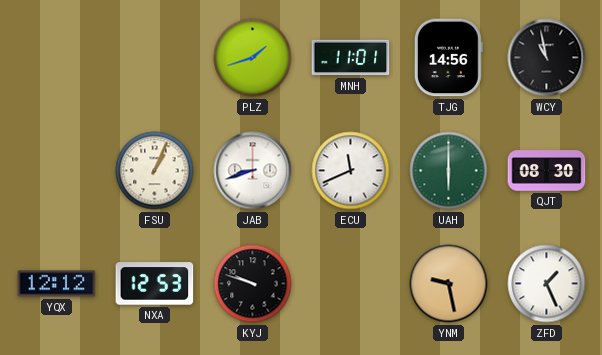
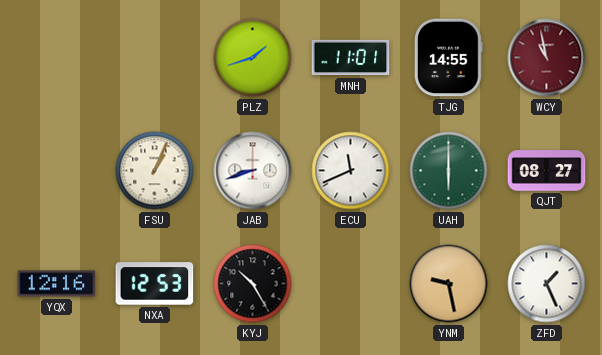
TJG: 14:56 -> 14:55 (448, 58)
WCY dial: black -> burgundy (547, 58)
QJT: 08:30 -> 08:27 (547, 171)
YQX: 12:12 -> 12:16 (57, 284)
KYJ: 9:48 -> 10:25 (253, 284)
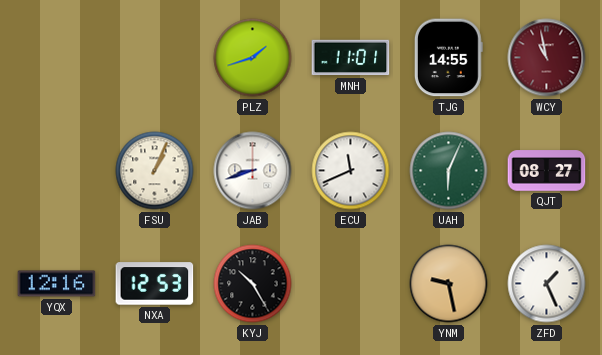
UAH: 6:00 -> 6:04 (449, 171)
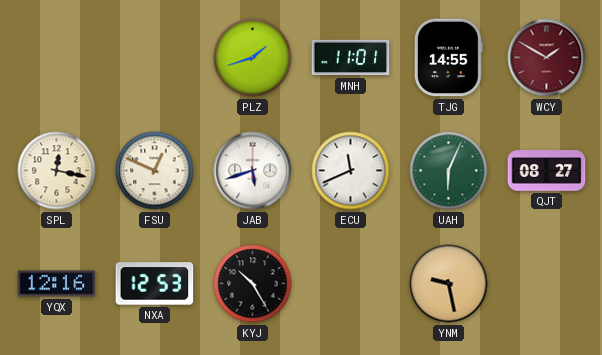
WCY: 10:58 -> 1:50 (547, 58)
SPL: none -> 12:17 (57, 171)
FSU: 1:04 -> 12:49 (155, 171)
JAB: 8:42 -> 5:42 (253, 171)
ZFD: 1:26 -> none (547, 284)
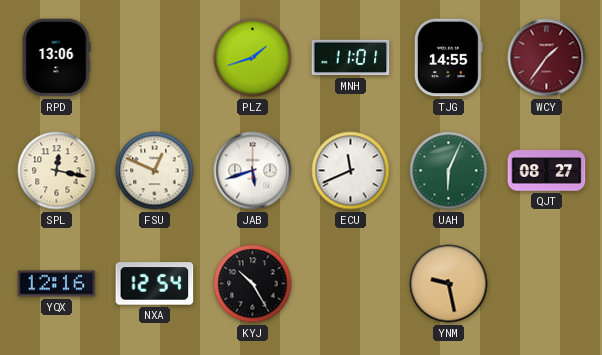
RPD: none -> 13:06 (56, 58)
WCY: 1:50 -> 1:36 (547, 58)
NXA: 12:53 -> 12:54 (155, 284)
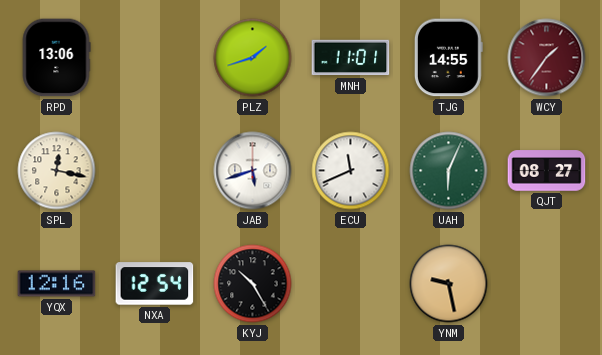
FSU: 12:49 -> none (155, 171)
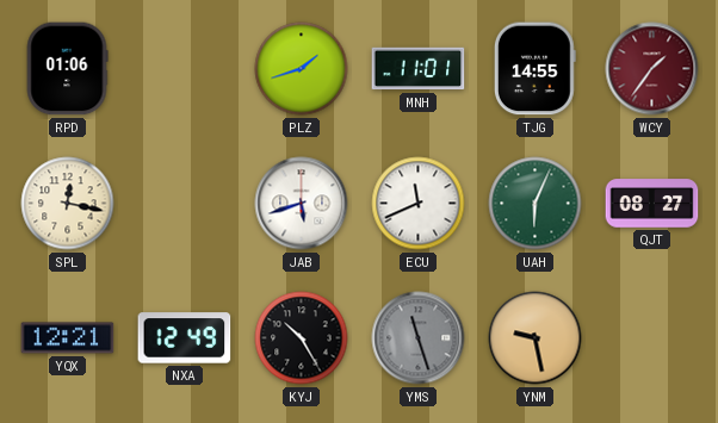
RPD: 13:06 -> 01:06 (67, 69)
YQX: 12:16 -> 12:21 (68, 338)
NXA: 12:54 -> 12:49 (185, 338)
YMS: none -> 11:27 (419, 338)
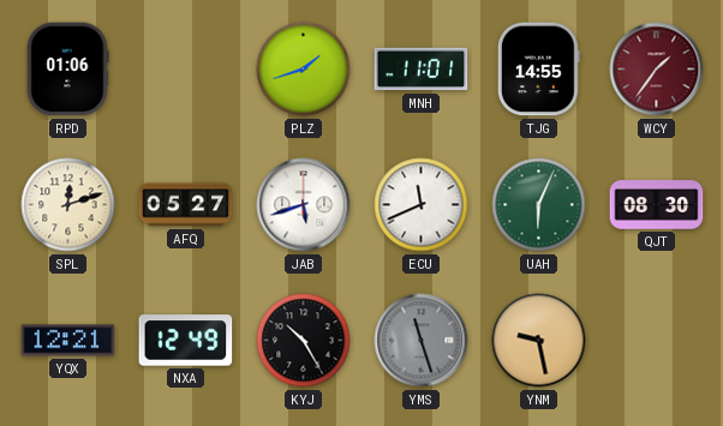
SPL: 12:17 -> 12:12 (68, 205)
AFQ: none -> 05:27 (186, 205)
QJT: 08:27 -> 08:30 (657, 205)
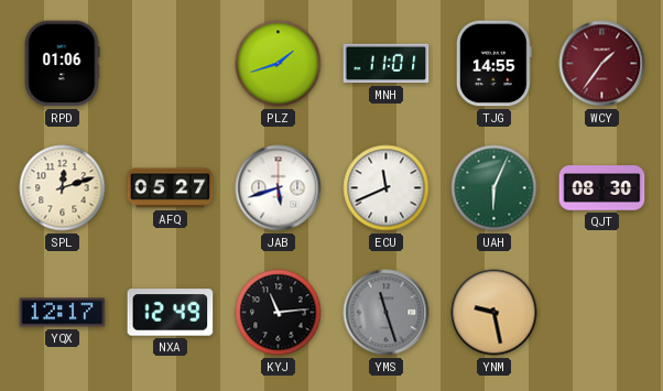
YQX: 12:21 -> 12:17 (63, 313)
KYJ: 10:25 -> 11:14 (279, 313)
